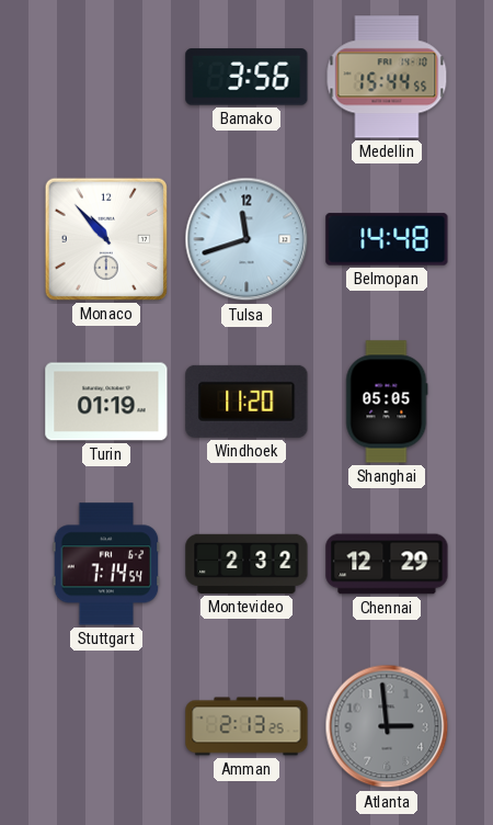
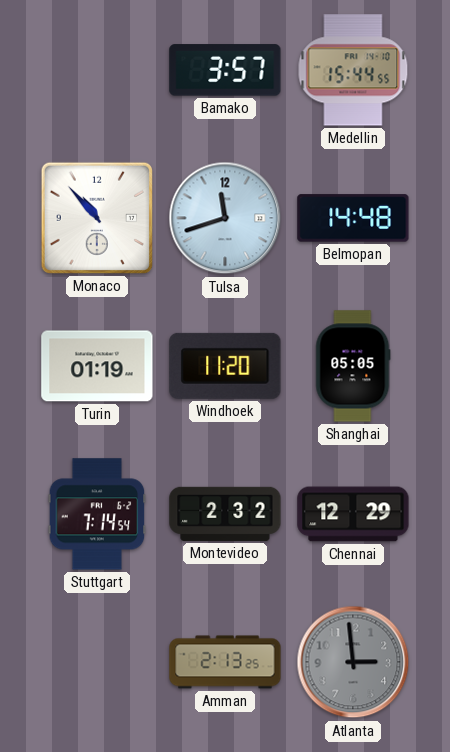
Bamako: 3:56 -> 3:57 (225, 70)
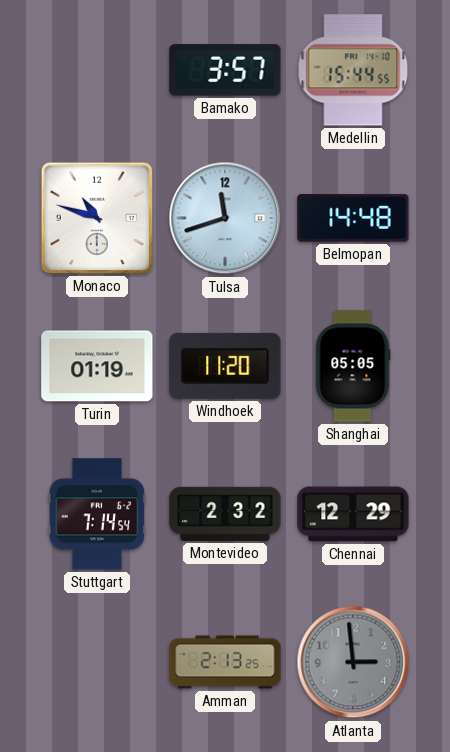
Monaco: 10:53 -> 10:48 (97, 218)
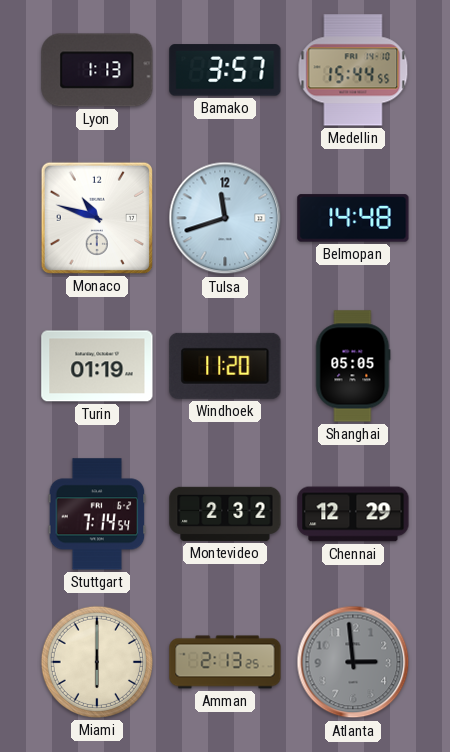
Lyon: none -> 1:13 (97, 70)
Miami: none -> 6:00 (97, 662)
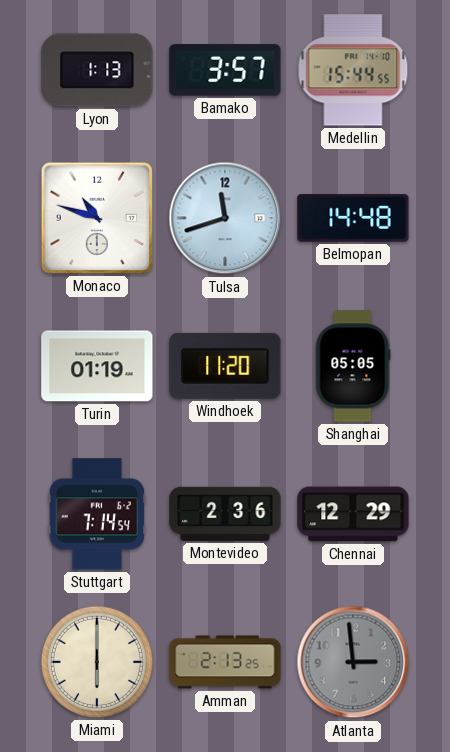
Montevideo: 2:32 -> 2:36 (225, 514)
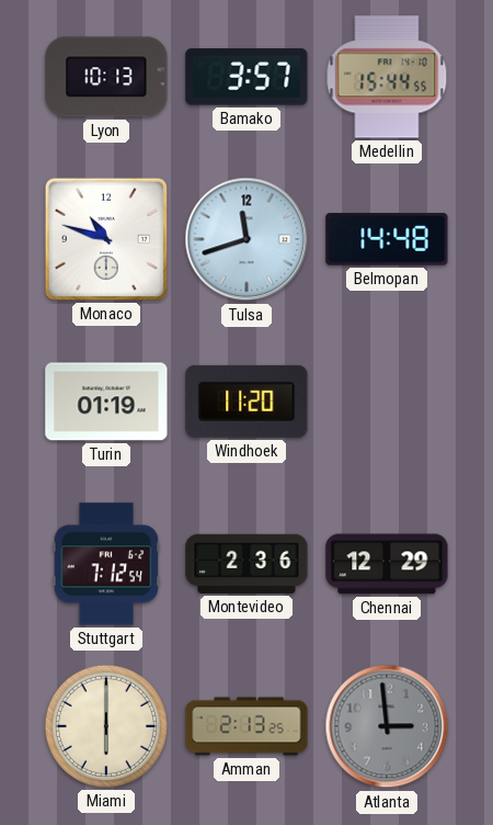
Lyon: 1:13 -> 10:13 (106, 77)
Shanghai: 05:05 -> none (353, 366)
Stuttgart: 7:14 -> 7:12 (106, 564)
